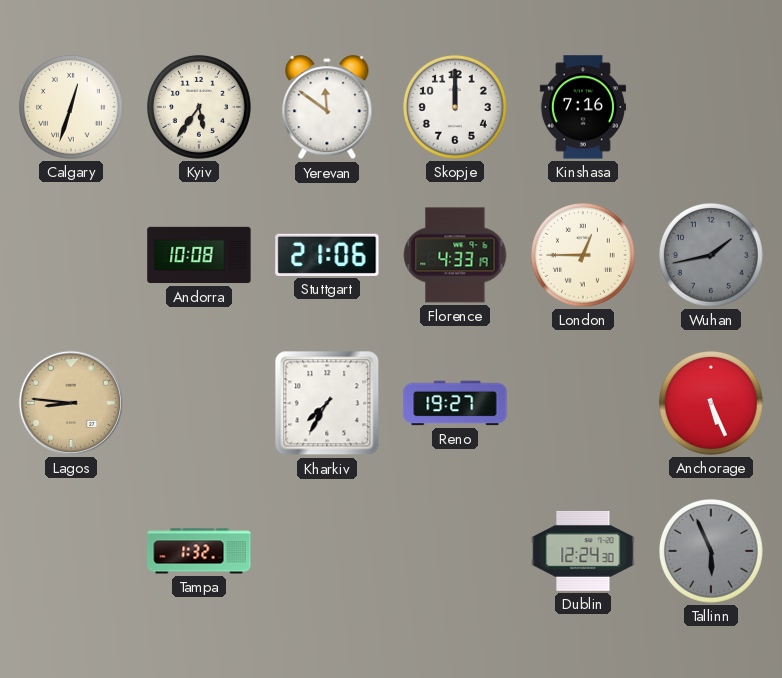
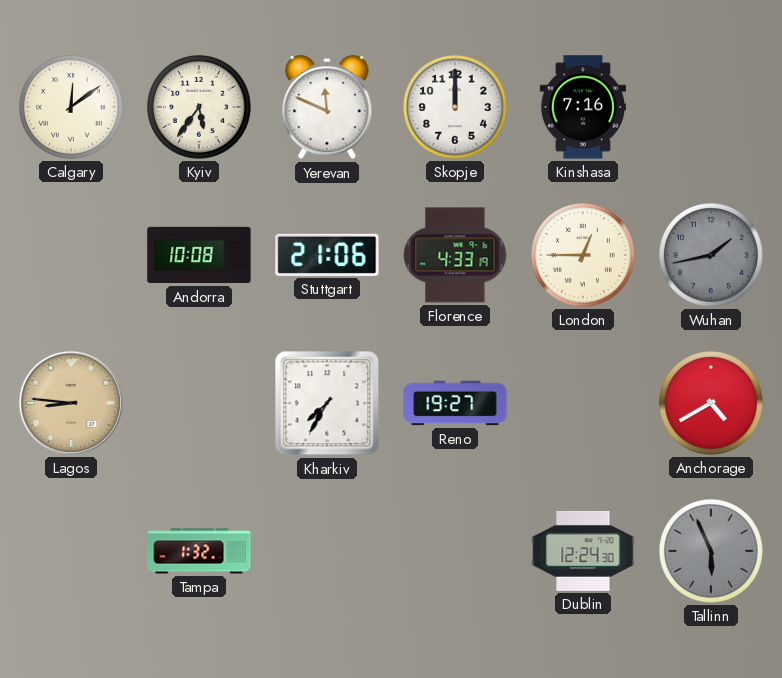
Calgary: 12:33 -> 12:09 (71, 107)
Yerevan: 11:51 -> 11:49 (327, 108)
Anchorage: 5:26 -> 4:40 (711, 403)
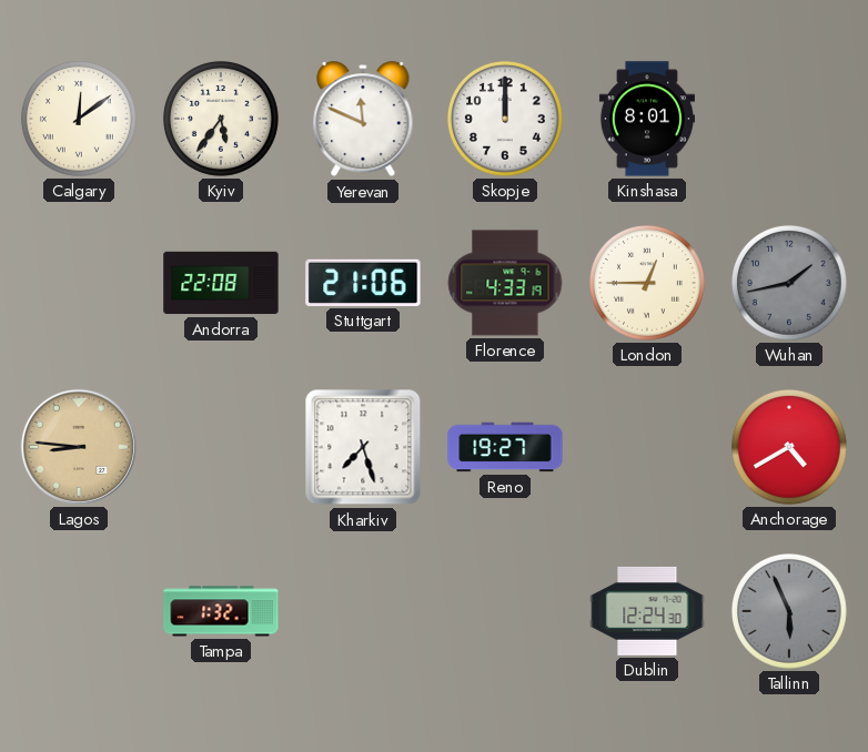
Kinshasa: 7:16 -> 8:01 (647, 119)
Andorra: 10:08 -> 22:08 (221, 283)
Kharkiv: 7:35 -> 7:27 (363, 447)
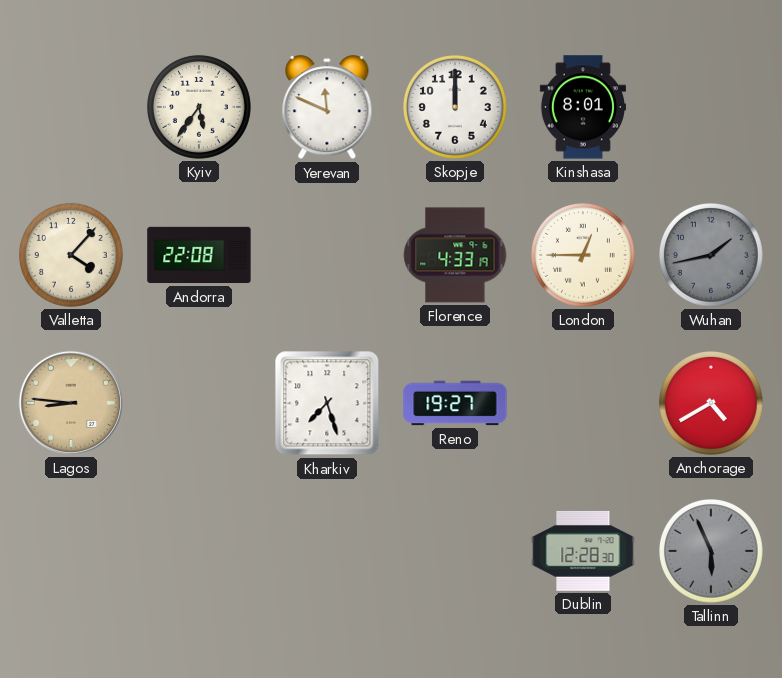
Calgary: 12:09 -> none (79, 119)
Valletta: none -> 4:07 (71, 255)
Stuttgart: 21:06 -> none (363, 283)
Tampa: 1:32 -> none (221, 611)
Dublin: 12:24 -> 12:28 (583, 551)
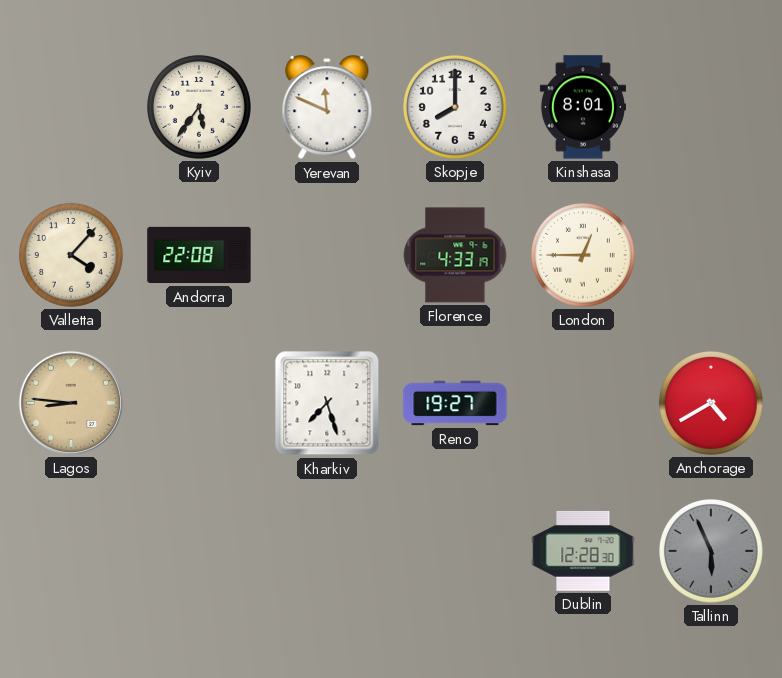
Skopje: 12:00 -> 8:00 (455, 107)
Wuhan: 1:43 -> none (711, 255)
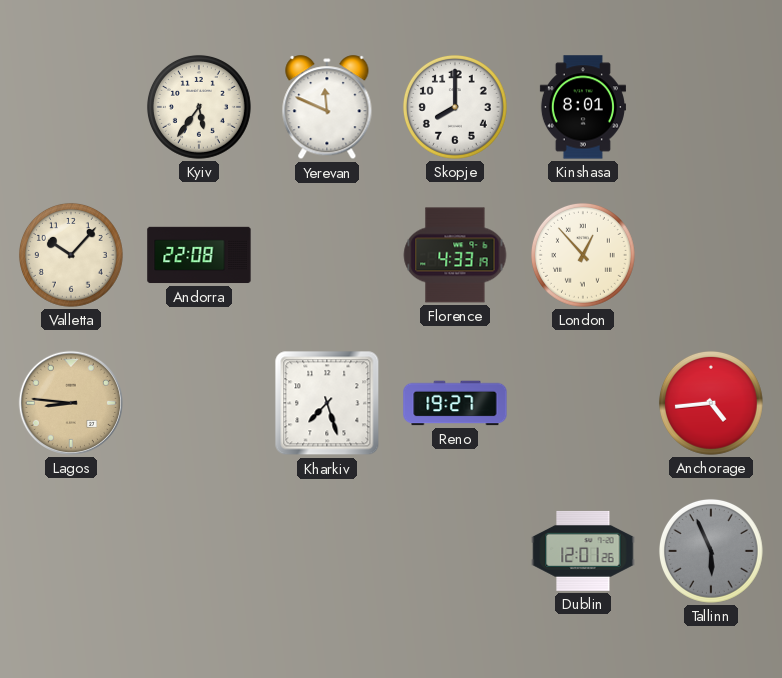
Valletta: 4:07 -> 10:07 (71, 255)
London: 12:45 -> 12:53 (583, 255)
Anchorage: 4:40 -> 4:44 (711, 403)
Dublin: 12:28 -> 12:01 (583, 551)
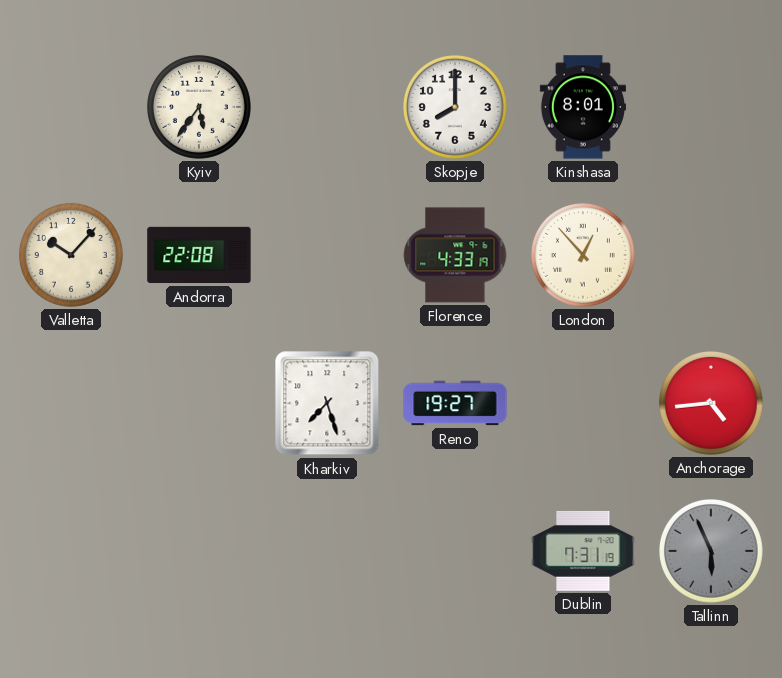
Yerevan: 11:49 -> none (327, 108)
Lagos: 8:46 -> none (71, 403)
Dublin: 12:01 -> 7:31 (583, 551)
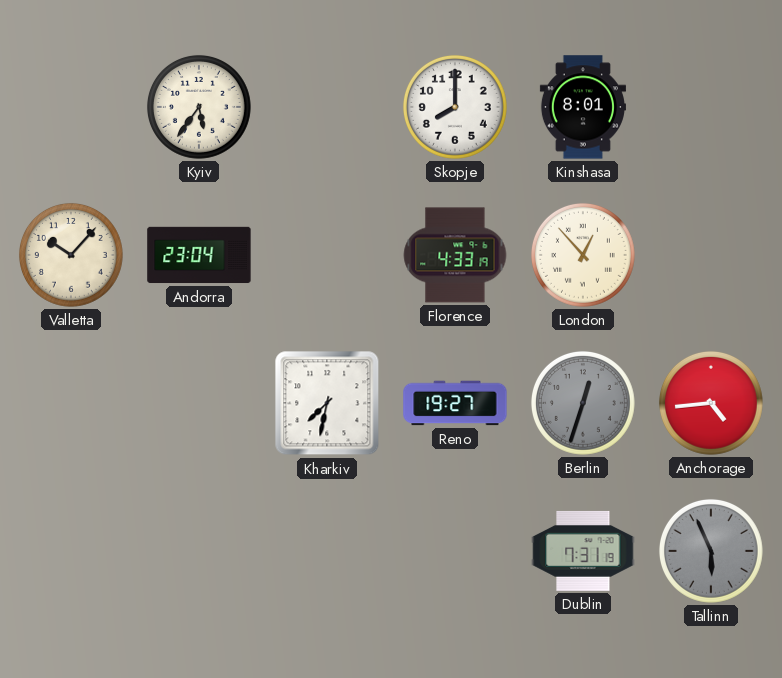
Andorra: 22:08 -> 23:04 (199, 255)
Kharkiv: 7:27 -> 7:32 (327, 403)
Berlin: none -> 12:33 (583, 403)
